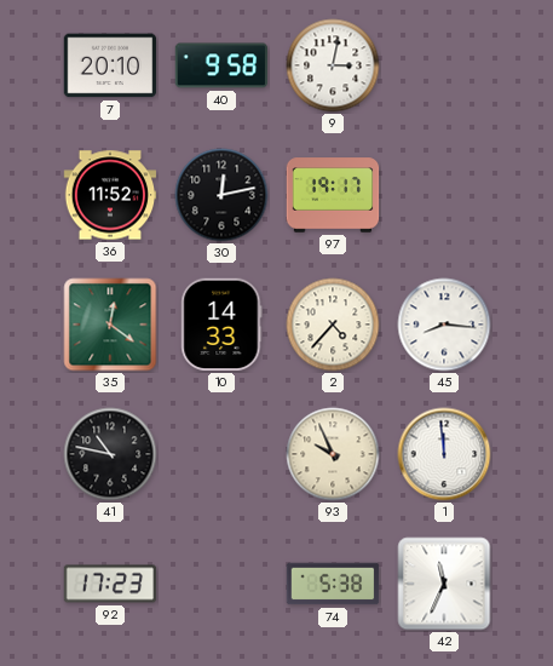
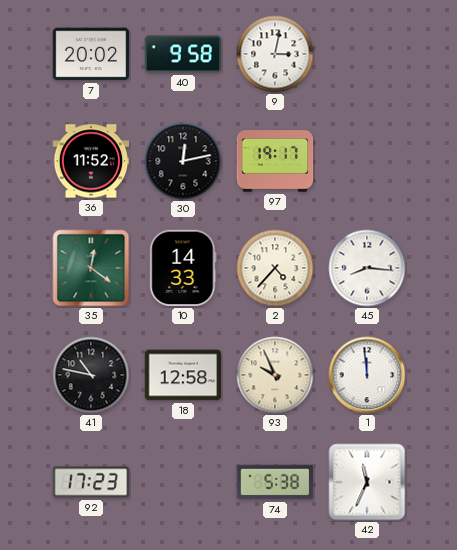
7: 20:10 -> 20:02 (91, 54)
18: none -> 12:58 (183, 375)
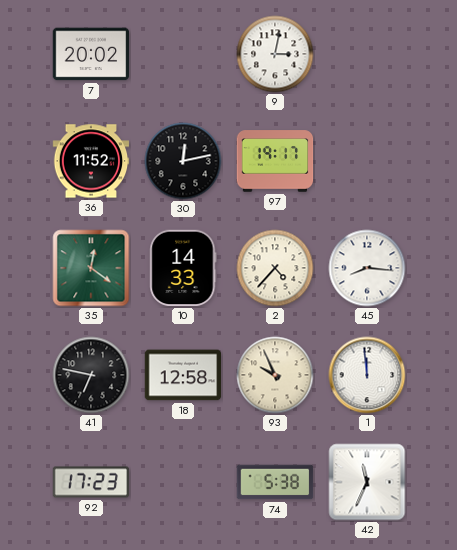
40: 9:58 -> none (183, 54)
41: 10:47 -> 6:47 (91, 375)
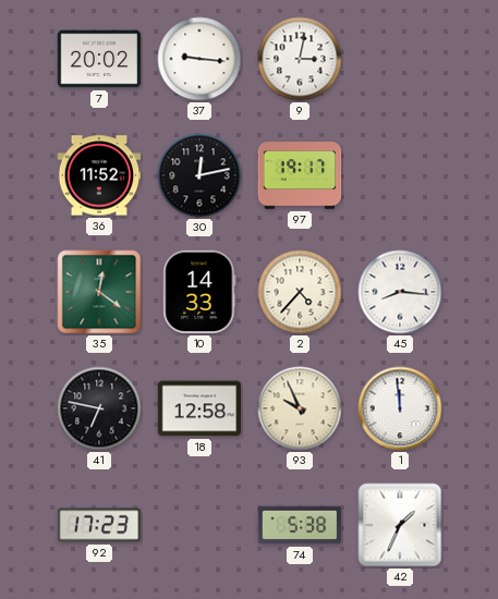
37: none -> 9:16 (199, 59)
42: 11:34 -> 1:34 (400, 525)
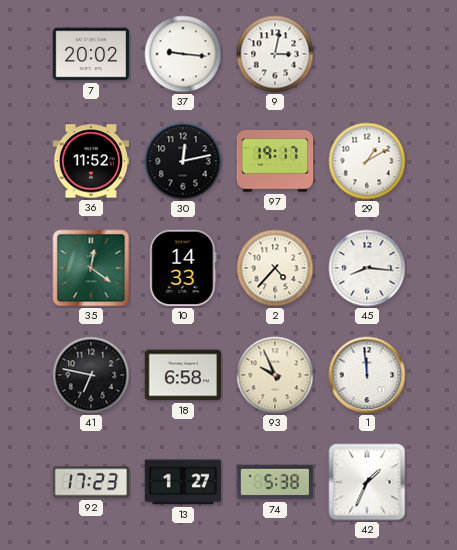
29: none -> 1:10 (367, 161)
18: 12:58 -> 6:58 (183, 375)
13: none -> 1:27 (183, 482)
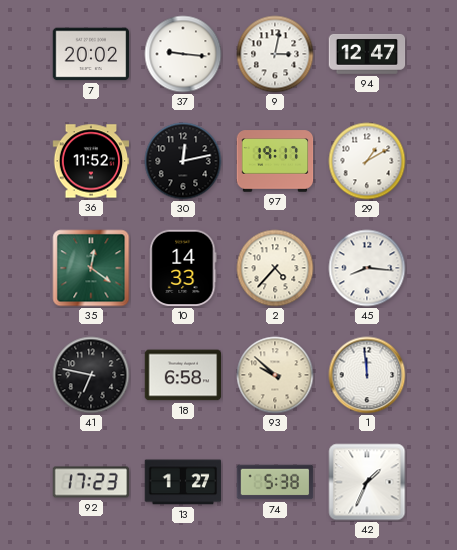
94: none -> 12:47 (367, 54)
93: 9:56 -> 9:52 (275, 375)
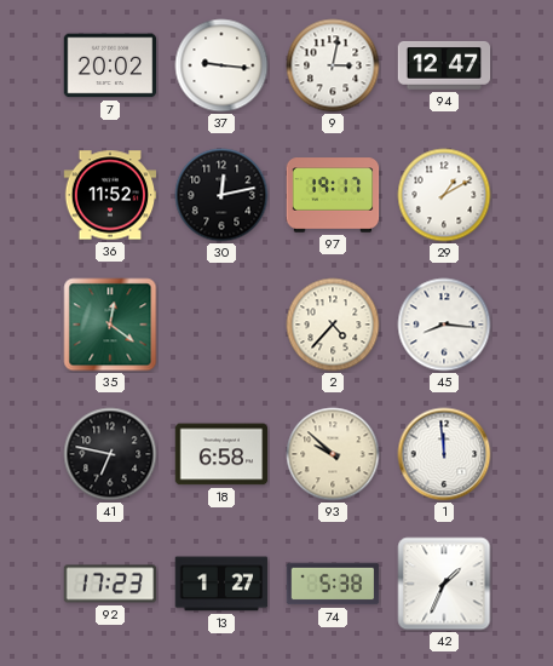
10: 14:33 -> none (183, 268)
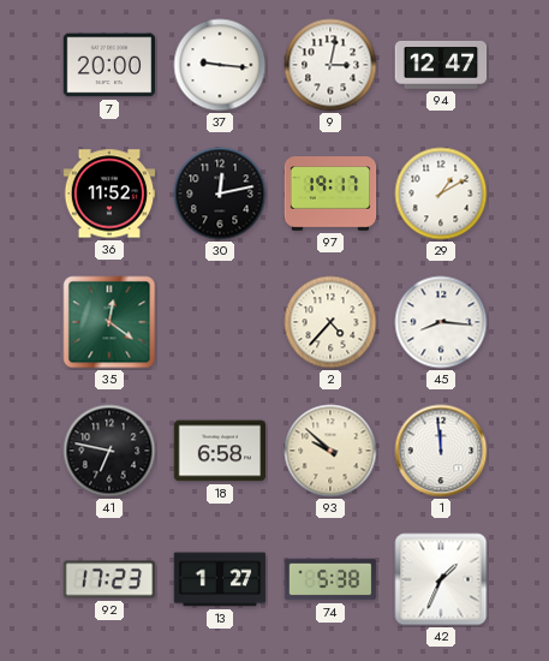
7: 20:02 -> 20:00 (109, 65)
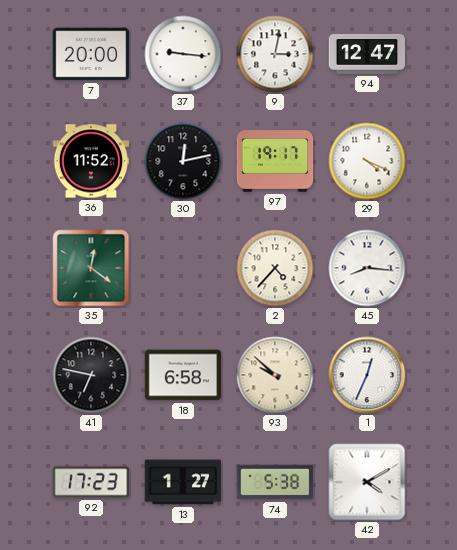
29: 1:10 -> 4:19 (367, 161)
1: 11:59 -> 12:34 (367, 375)
42: 1:34 -> 4:10 (367, 482)
